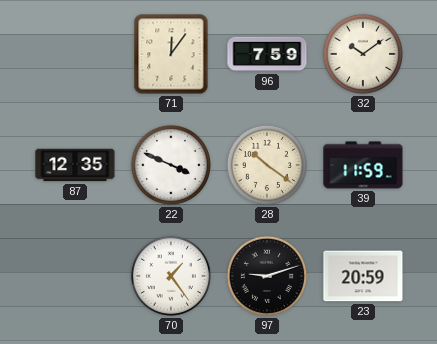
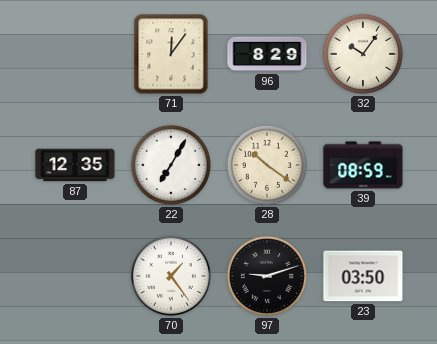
96: 7:59 -> 8:29 (267, 54)
32: 10:09 -> 10:06 (363, 54)
22: 3:49 -> 7:05 (171, 165)
39: 11:59 -> 08:59 (363, 165)
23: 20:59 -> 03:50 (363, 276)
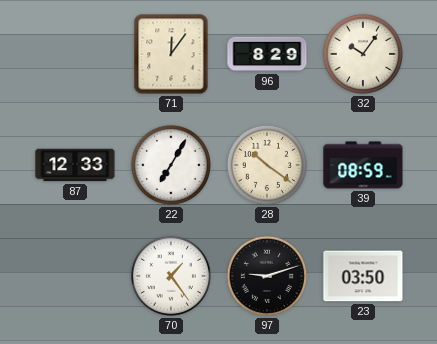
87: 12:35 -> 12:33 (75, 165)
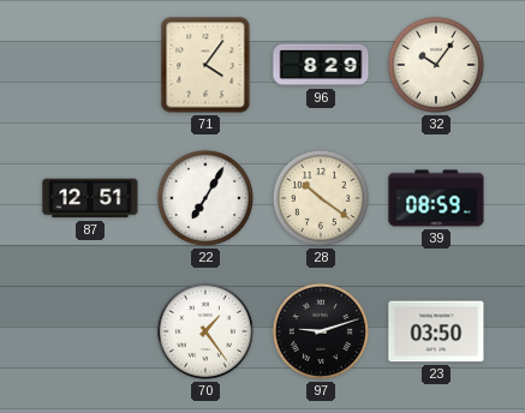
71: 12:06 -> 4:06 (205, 65)
87: 12:33 -> 12:51 (90, 198)
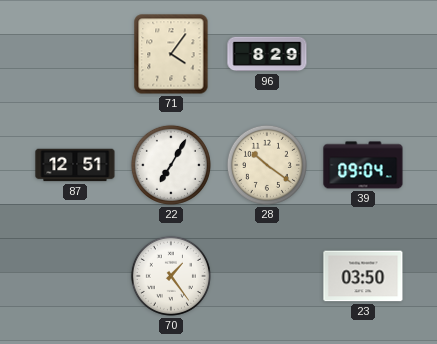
32: 10:06 -> none (436, 65)
39: 08:59 -> 09:04 (363, 165)
97: 9:12 -> none (321, 331)
